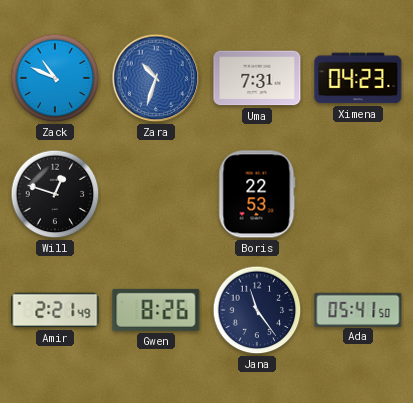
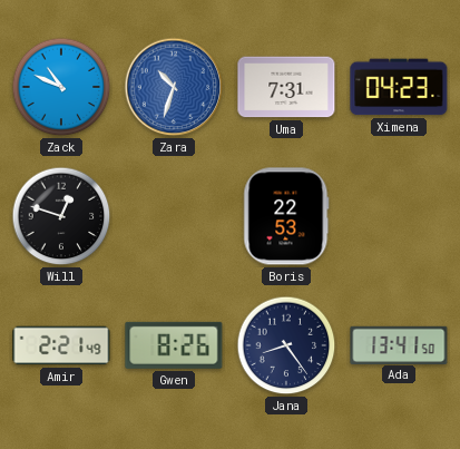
Jana: 11:24 -> 8:24 (286, 345)
Ada: 05:41 -> 13:41 (399, 344)
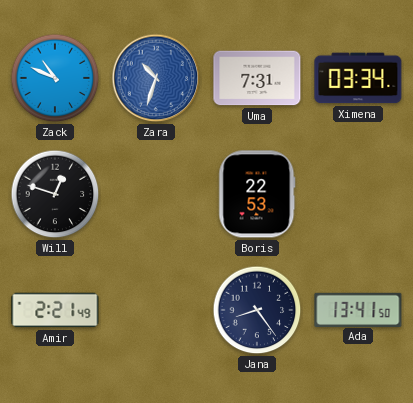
Ximena: 04:23 -> 03:34 (358, 78)
Gwen: 8:26 -> none (174, 345)
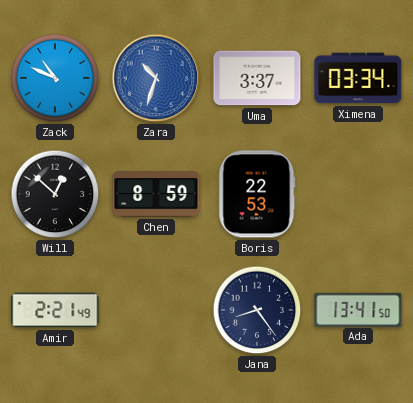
Uma: 7:31 -> 3:37 (257, 78)
Will: 12:48 -> 12:52 (55, 194)
Chen: none -> 8:59 (156, 194)
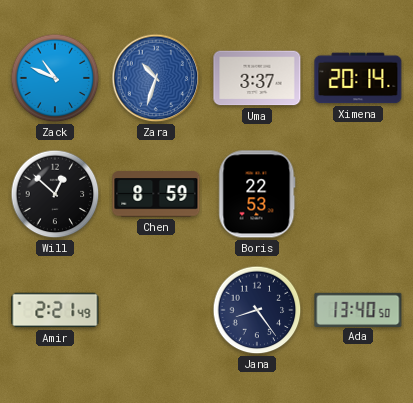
Ximena: 03:34 -> 20:14 (358, 78)
Ada: 13:41 -> 13:40 (358, 309)
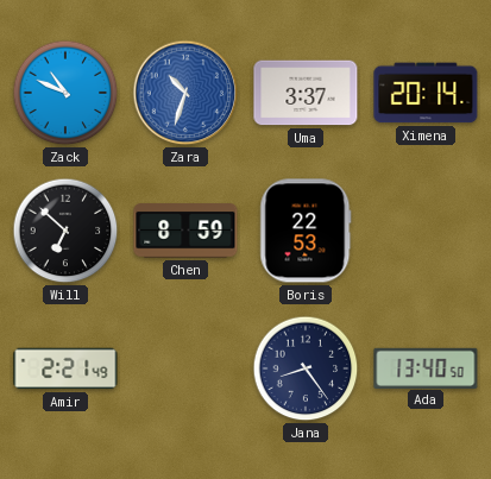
Will: 12:52 -> 6:52 (65, 231)
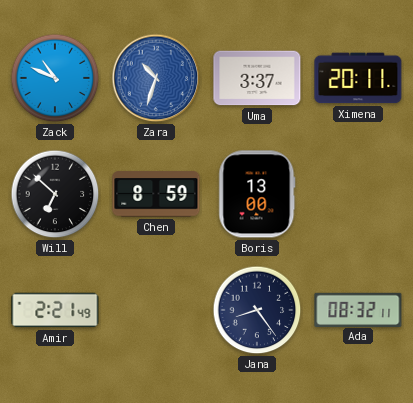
Ximena: 20:14 -> 20:11 (358, 78)
Boris: 22:53 -> 13:00 (257, 194)
Ada: 13:40 -> 08:32 (358, 309)
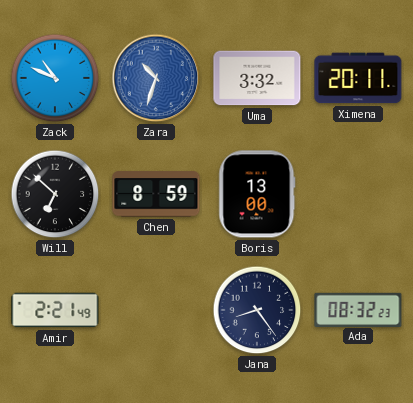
Uma: 3:37 -> 3:32 (257, 78)
Ada: 08:32:11 -> 08:32:23 (358, 309)
